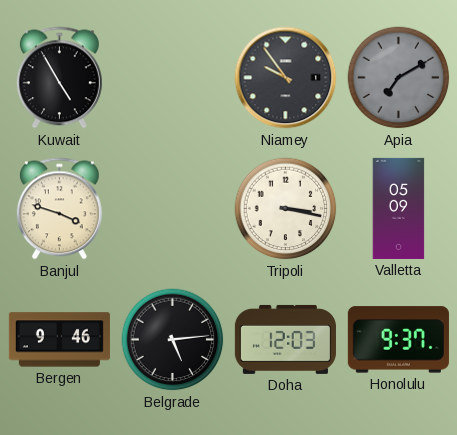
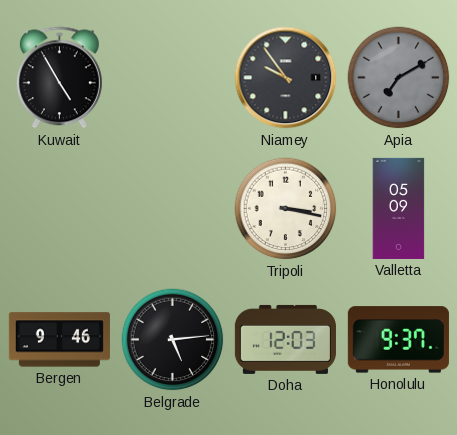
Banjul: 3:48 -> none (59, 209)
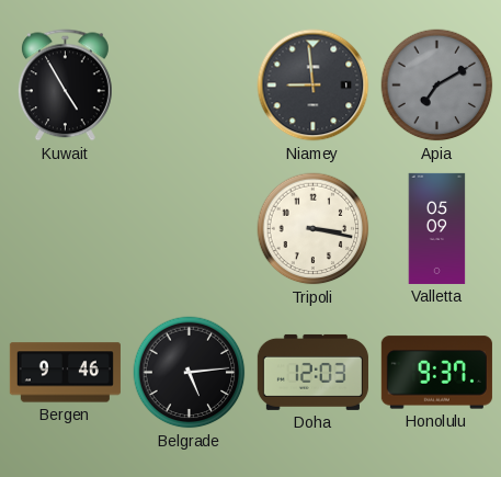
Niamey: 9:54 -> 8:59 (314, 86)
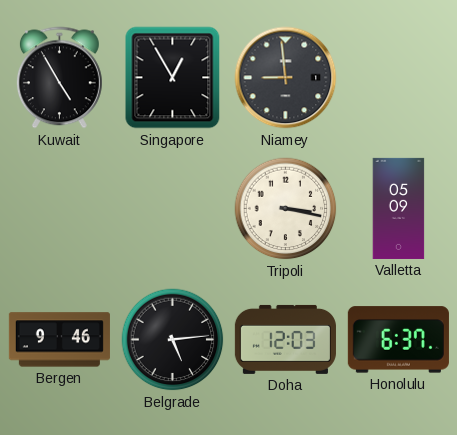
Singapore: none -> 12:55 (173, 78)
Apia: 7:10 -> none (437, 86)
Honolulu: 9:37 -> 6:37 (398, 340)
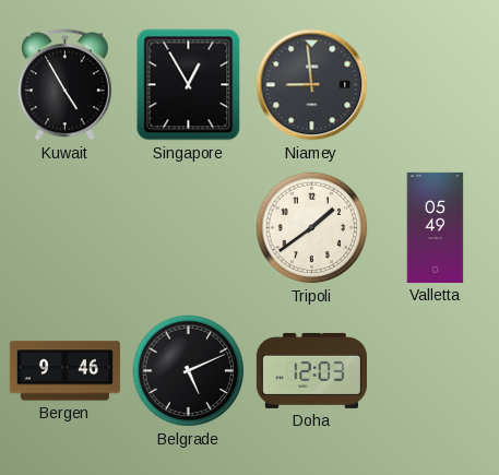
Tripoli: 3:17 -> 1:39 (312, 228)
Valletta: 05:09 -> 05:49 (436, 227)
Belgrade: 5:14 -> 5:11 (189, 371)
Honolulu: 6:37 -> none (398, 340)
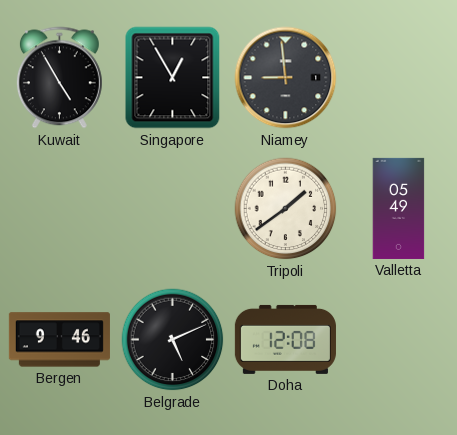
Doha: 12:03 -> 12:08 (285, 339)
